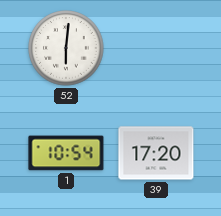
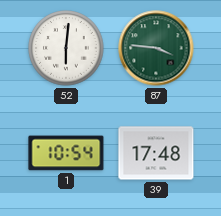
87: none -> 3:46 (156, 48)
39: 17:20 -> 17:48 (156, 153)
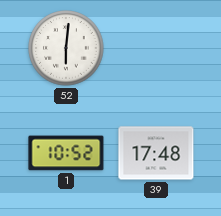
87: 3:46 -> none (156, 48)
1: 10:54 -> 10:52 (66, 153)
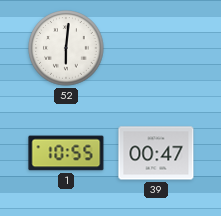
1: 10:52 -> 10:55 (66, 153)
39: 17:48 -> 00:47 (156, 153)
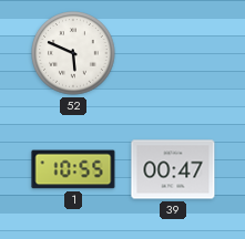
52: 6:01 -> 5:49 (73, 53)
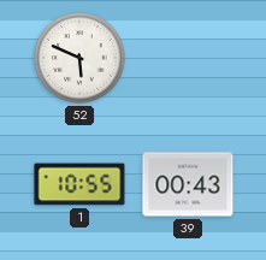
39: 00:47 -> 00:43 (188, 184)
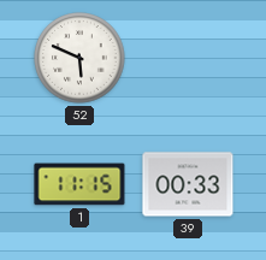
1: 10:55 -> 11:15 (79, 184)
39: 00:43 -> 00:33 (188, 184)
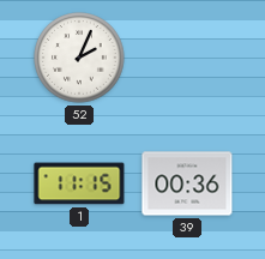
52: 5:49 -> 2:04 (79, 58)
39: 00:33 -> 00:36 (187, 183)
